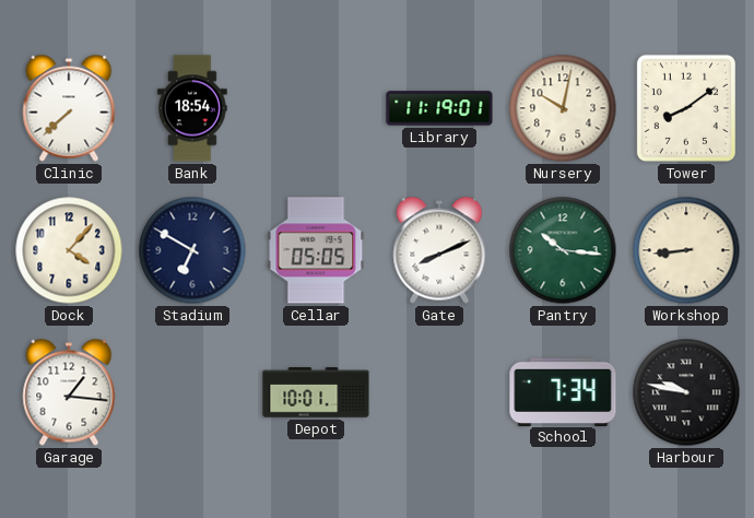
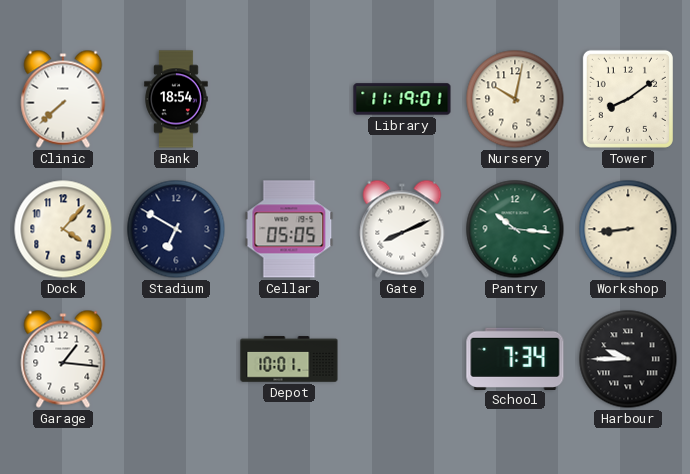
Harbour: 9:47 -> 9:45 (628, 359)
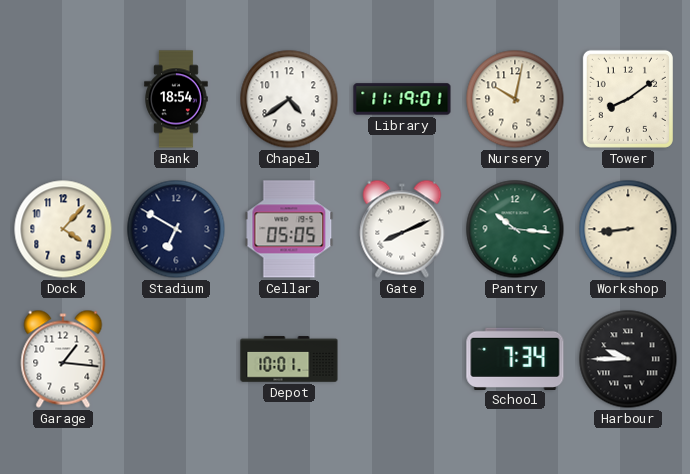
Clinic: 7:38 -> none (63, 99)
Chapel: none -> 4:39 (289, 99)
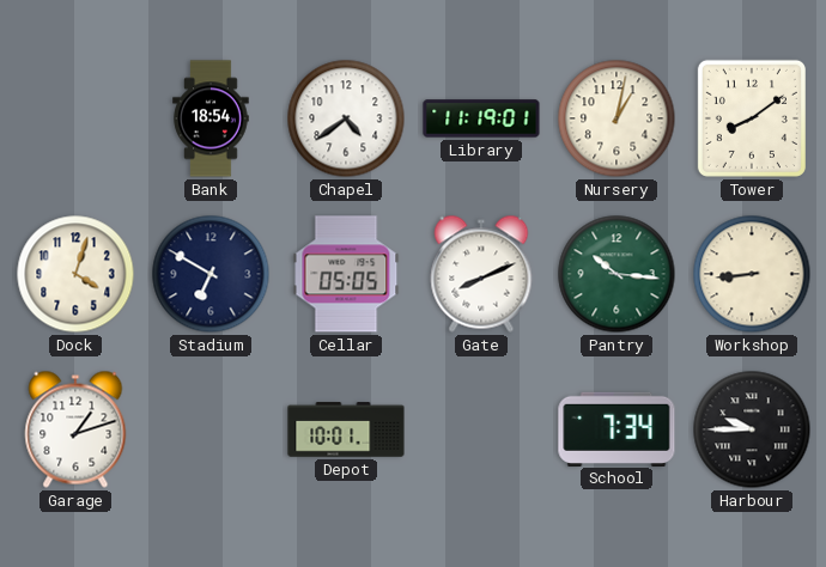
Nursery: 10:02 -> 1:02 (617, 118)
Dock: 4:07 -> 4:03 (75, 274)
Garage: 1:16 -> 1:12 (75, 429)
